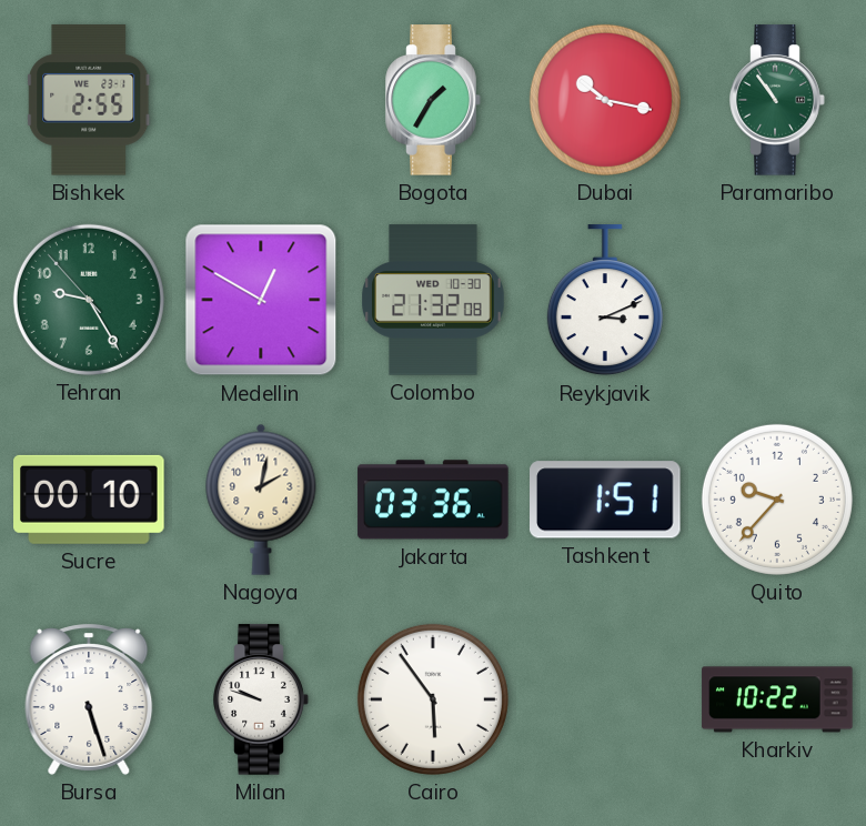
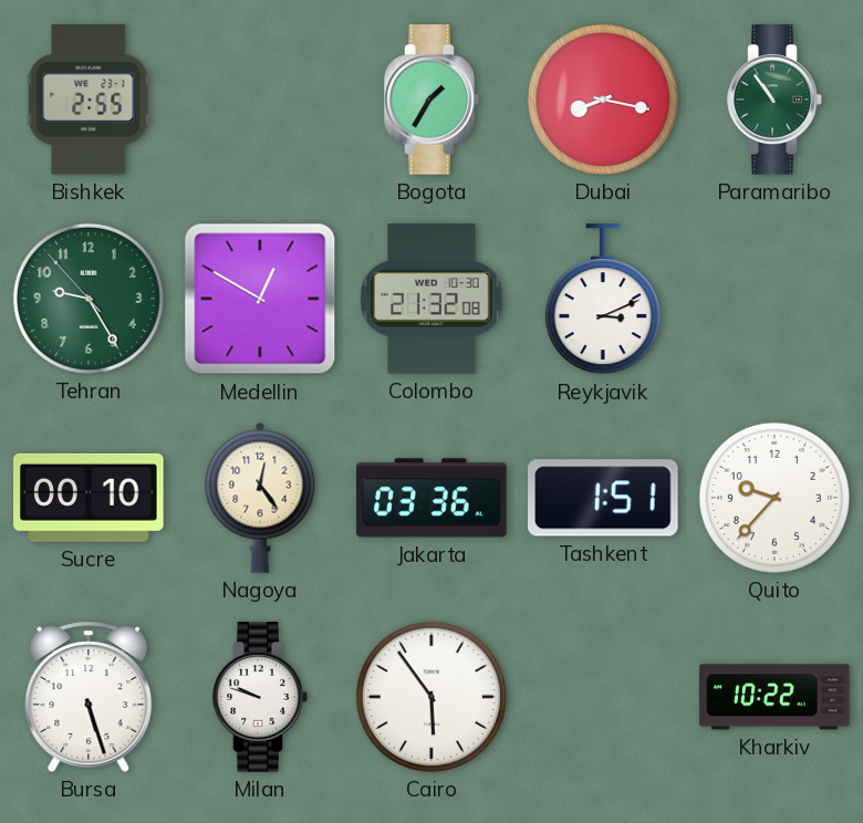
Dubai: 10:17 -> 8:17 (603, 100)
Nagoya: 2:02 -> 12:24 (260, 498)
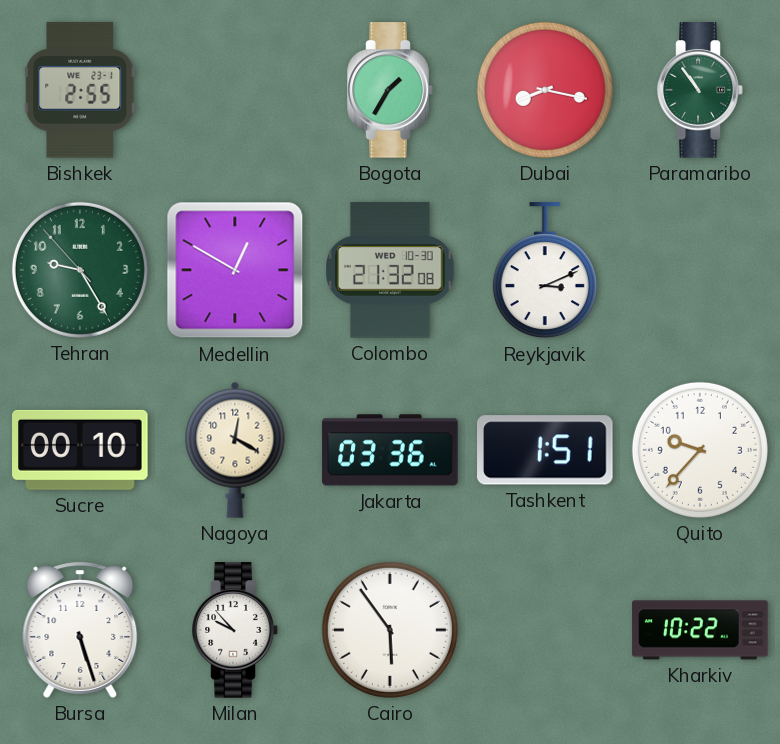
Nagoya: 12:24 -> 12:20 (235, 450)
Milan: 9:48 -> 9:53 (235, 630)
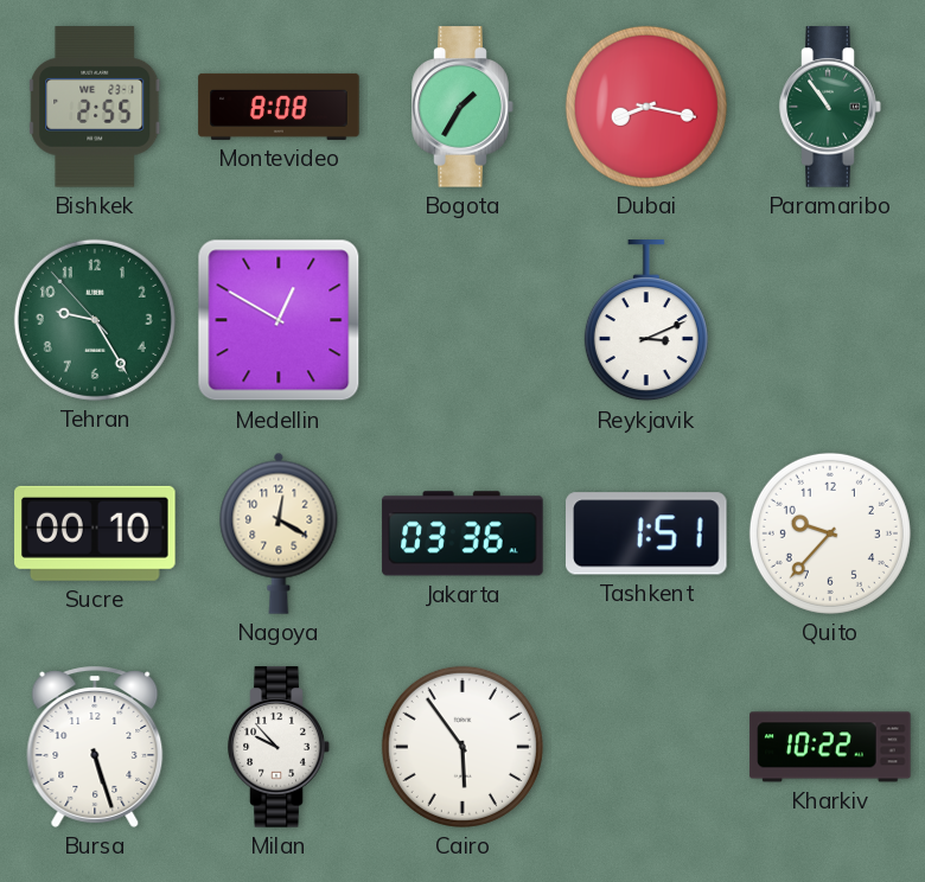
Montevideo: none -> 8:08 (279, 107)
Colombo: 21:32 -> none (390, 270)
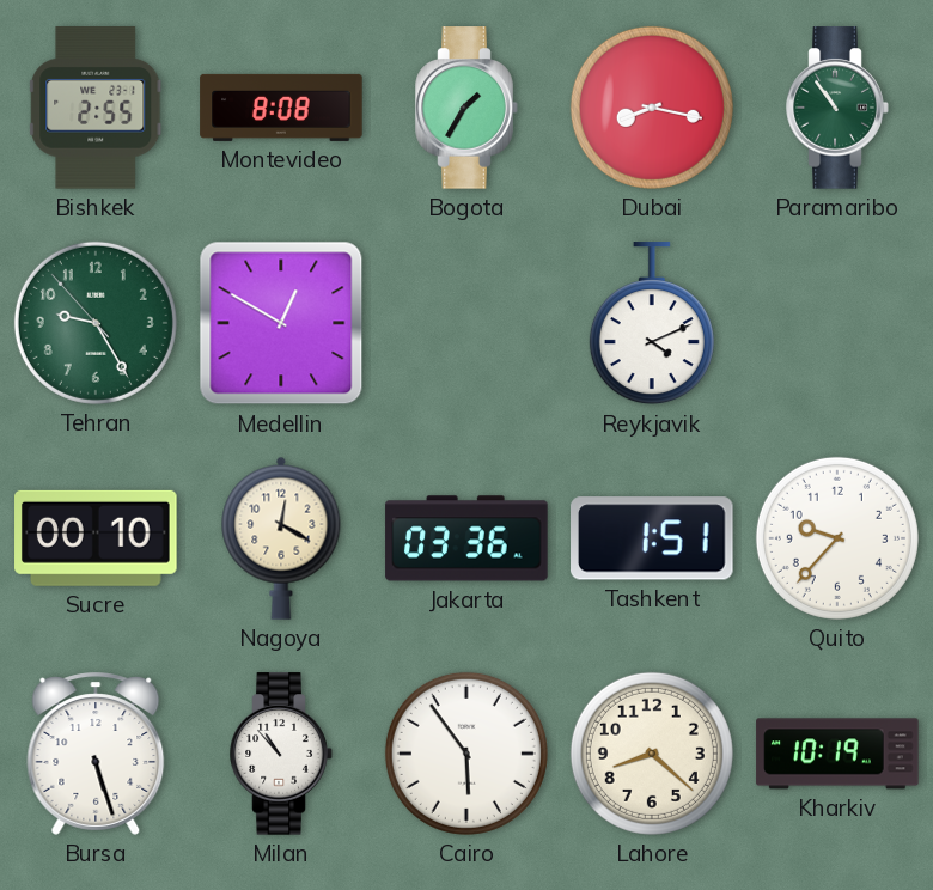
Reykjavik: 3:11 -> 4:11 (652, 324)
Milan: 9:53 -> 10:53 (281, 754)
Lahore: none -> 8:22 (652, 754)
Kharkiv: 10:22 -> 10:19 (837, 754)
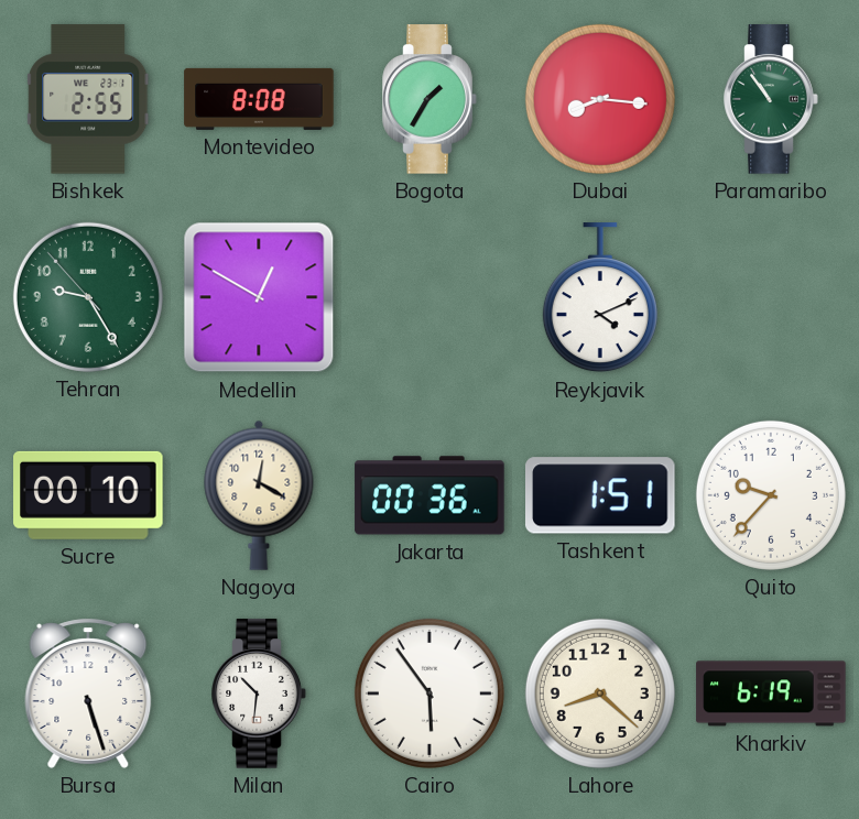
Dubai: 8:17 -> 8:16 (600, 99)
Jakarta: 03:36 -> 00:36 (430, 495)
Milan: 10:53 -> 10:31 (259, 694)
Kharkiv: 10:19 -> 6:19 (771, 694)
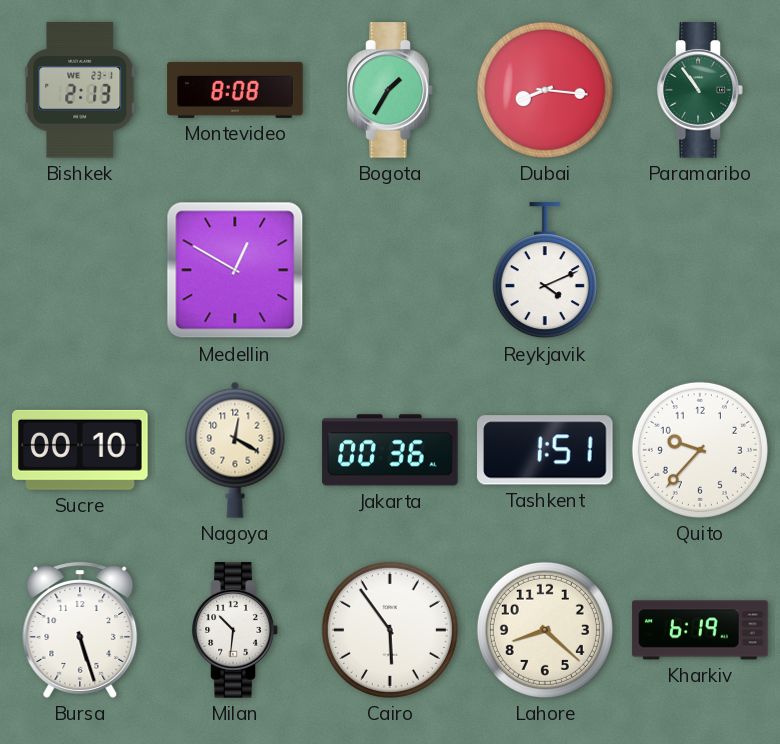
Bishkek: 2:55 -> 2:13 (81, 90)
Tehran: 9:24 -> none (88, 297)
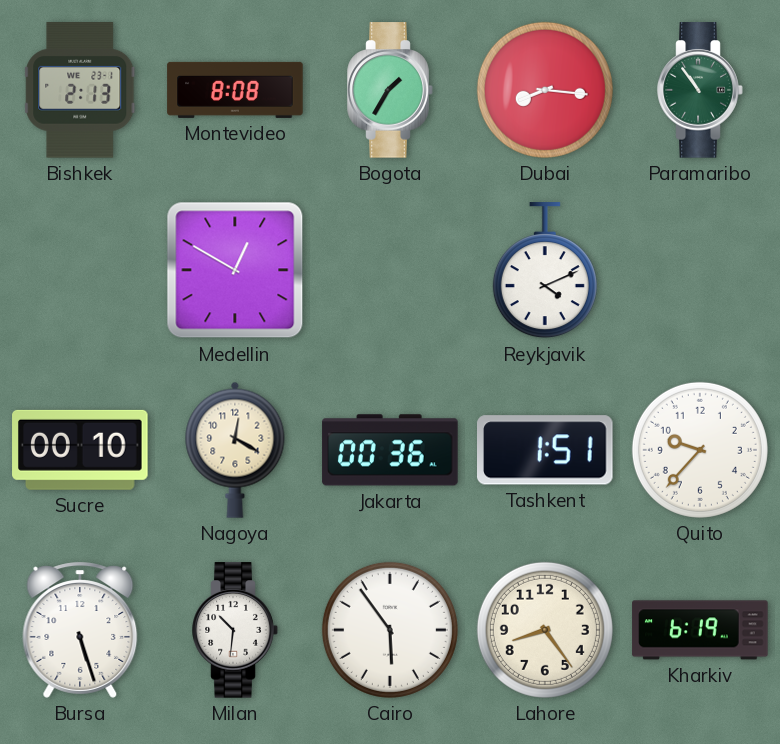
Lahore: 8:22 -> 8:24 (545, 630)
